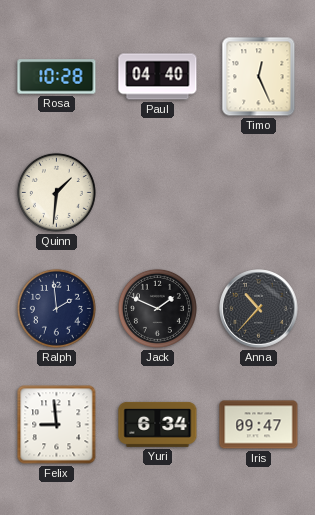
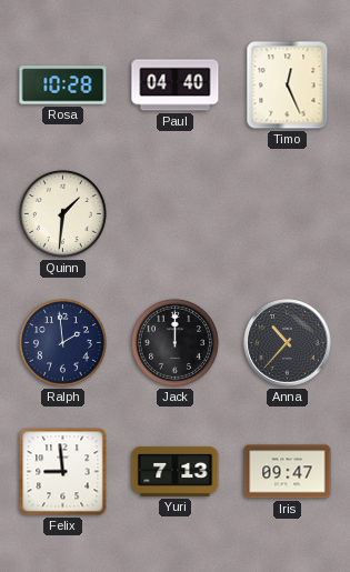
Jack: 1:49 -> 12:00 (174, 342)
Yuri: 6:34 -> 7:13 (176, 471)
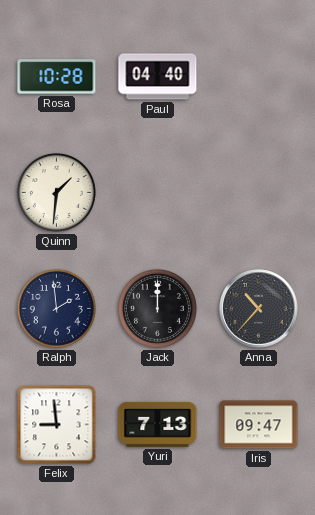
Timo: 12:26 -> none (288, 86)
